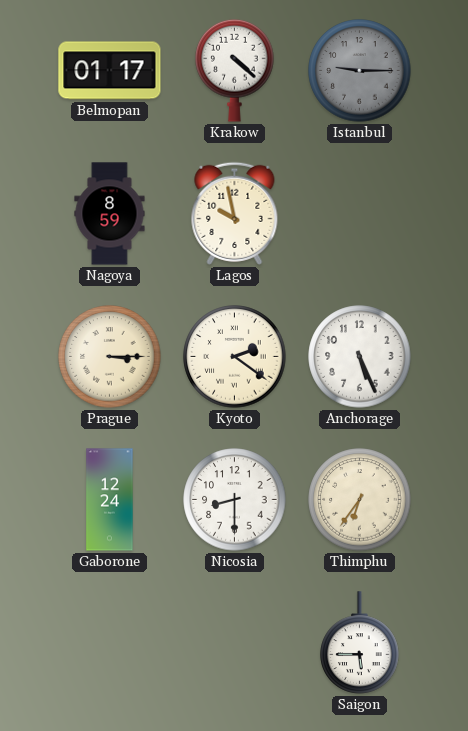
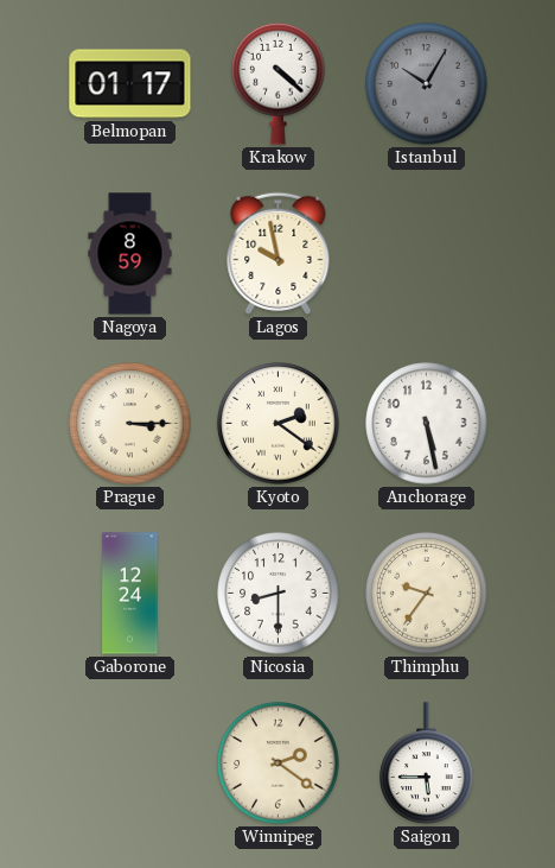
Istanbul: 9:15 -> 10:05 (427, 84)
Anchorage: 5:26 -> 5:28 (427, 424)
Thimphu: 6:36 -> 9:36 (427, 594)
Winnipeg: none -> 2:21 (279, 764)
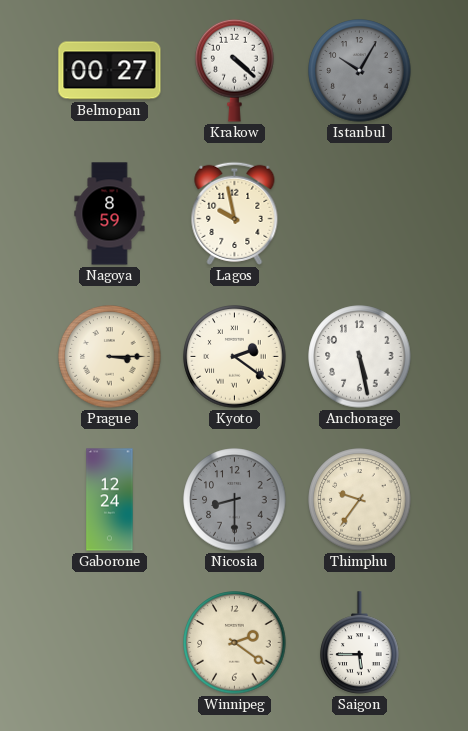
Belmopan: 01:17 -> 00:27 (110, 71)
Nicosia dial: white -> grey (235, 500)
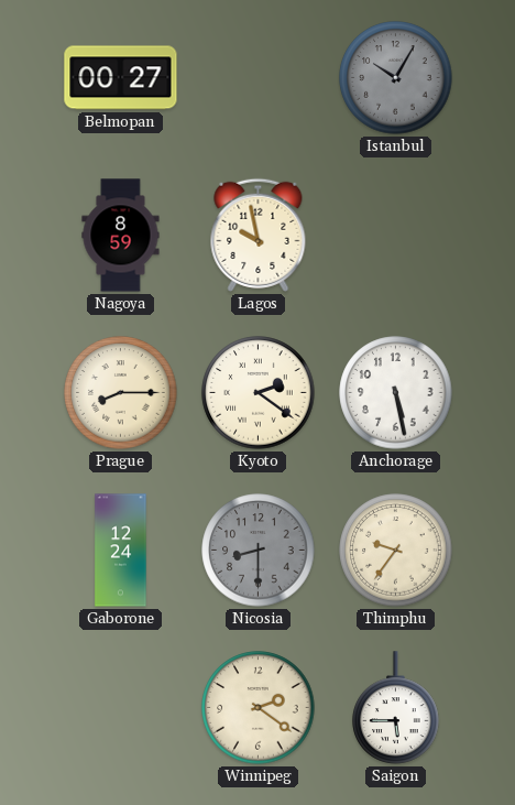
Krakow: 4:22 -> none (235, 70)
Prague: 3:15 -> 8:15 (121, 393)
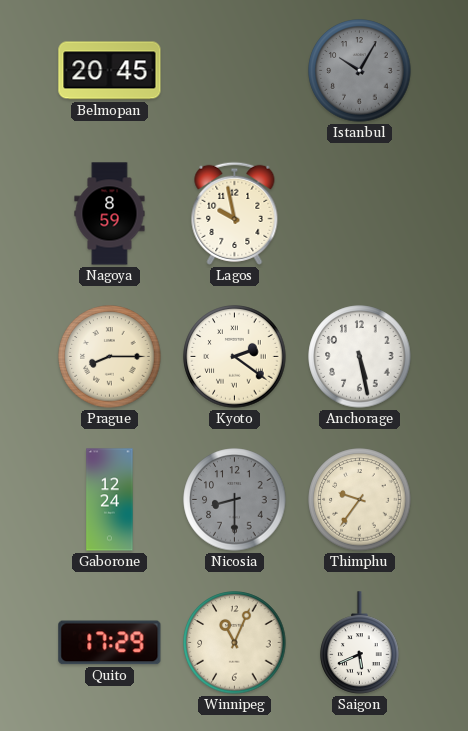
Belmopan: 00:27 -> 20:45 (110, 71)
Quito: none -> 17:29 (110, 643)
Winnipeg: 2:21 -> 11:04 (235, 643)
Saigon: 5:45 -> 5:41 (360, 643)
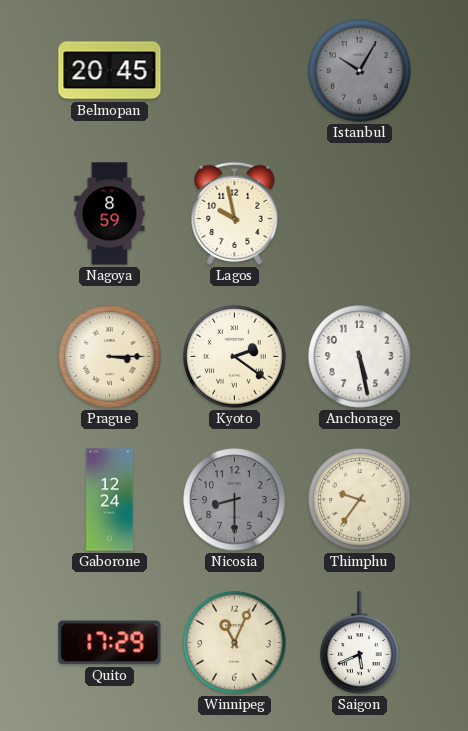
Prague: 8:15 -> 3:15 (110, 357)
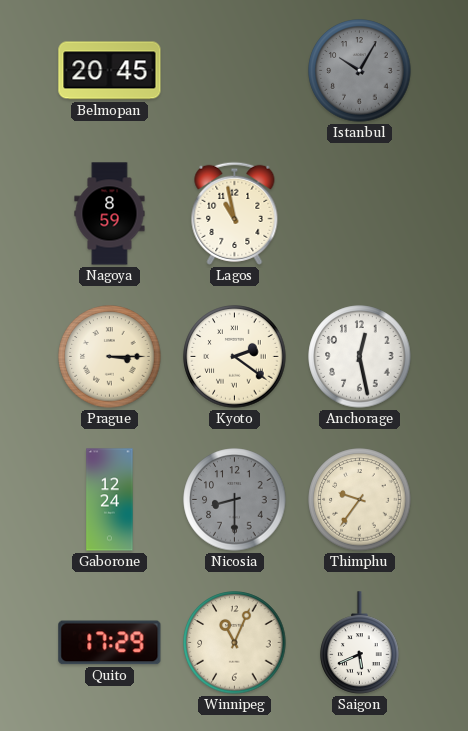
Lagos: 9:58 -> 10:58 (235, 213)
Anchorage: 5:28 -> 12:28 (360, 357)
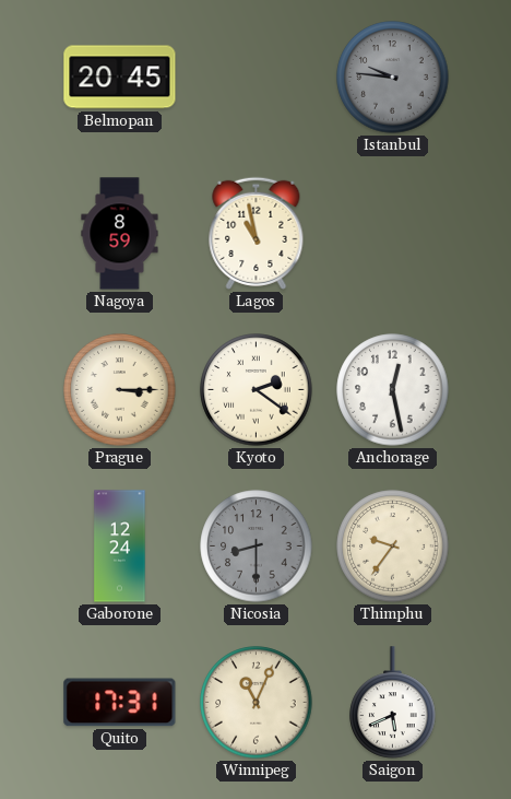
Istanbul: 10:05 -> 9:46 (393, 78)
Quito: 17:29 -> 17:31 (120, 703)
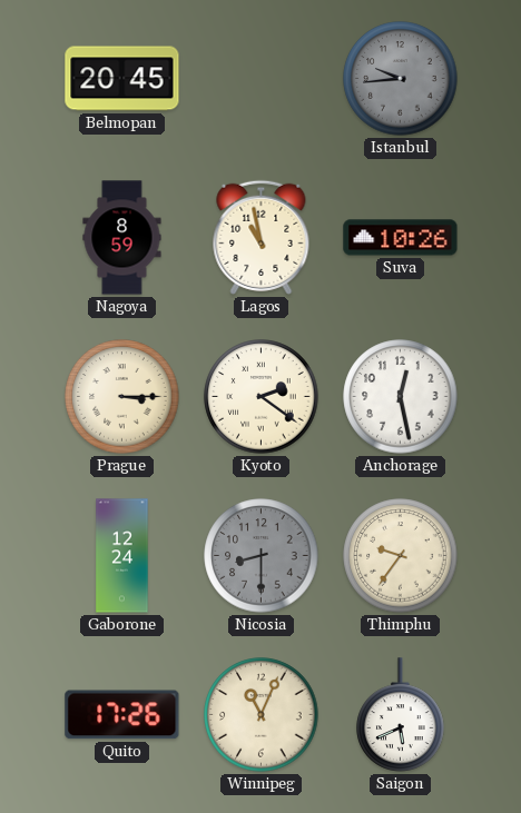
Istanbul: 9:46 -> 9:44 (401, 79)
Suva: none -> 10:26 (401, 238)
Quito: 17:31 -> 17:26 (122, 715)
